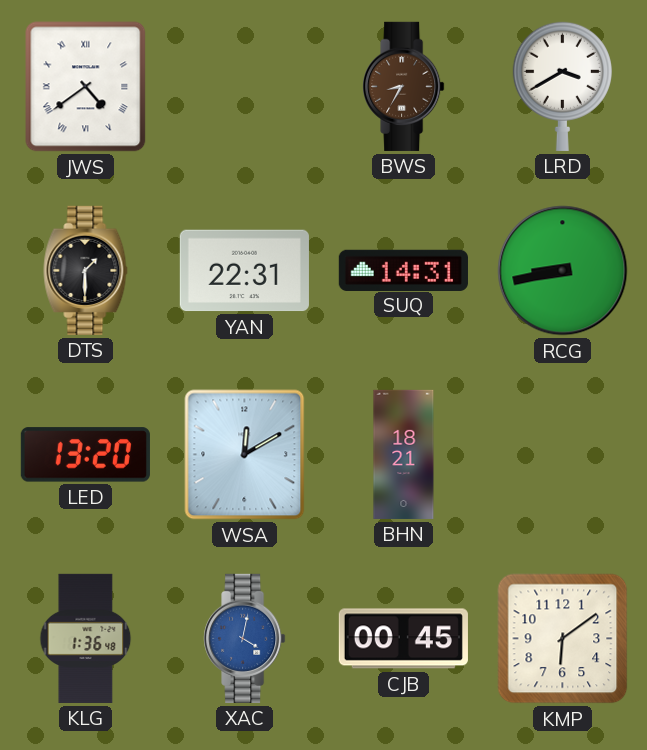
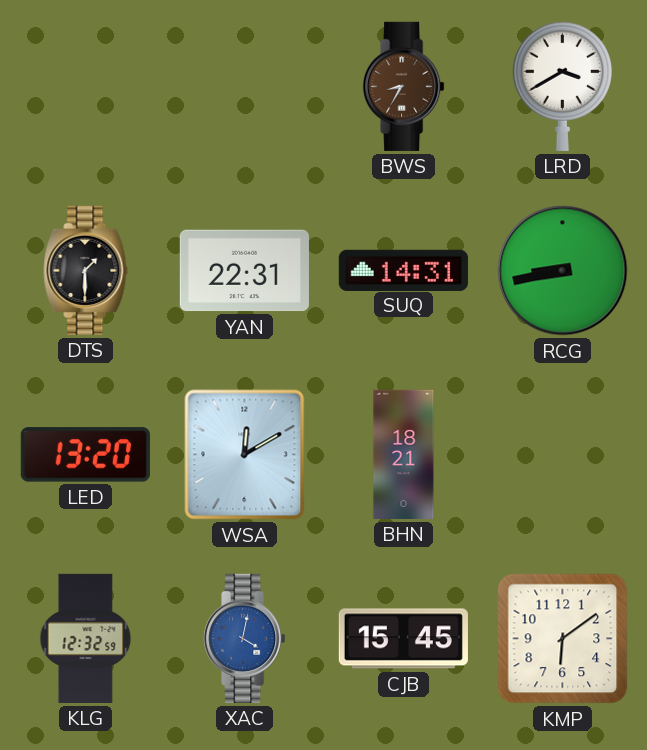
JWS: 4:39 -> none (86, 87)
KLG: 1:36 -> 12:32 (86, 638)
CJB: 00:45 -> 15:45 (403, 639)
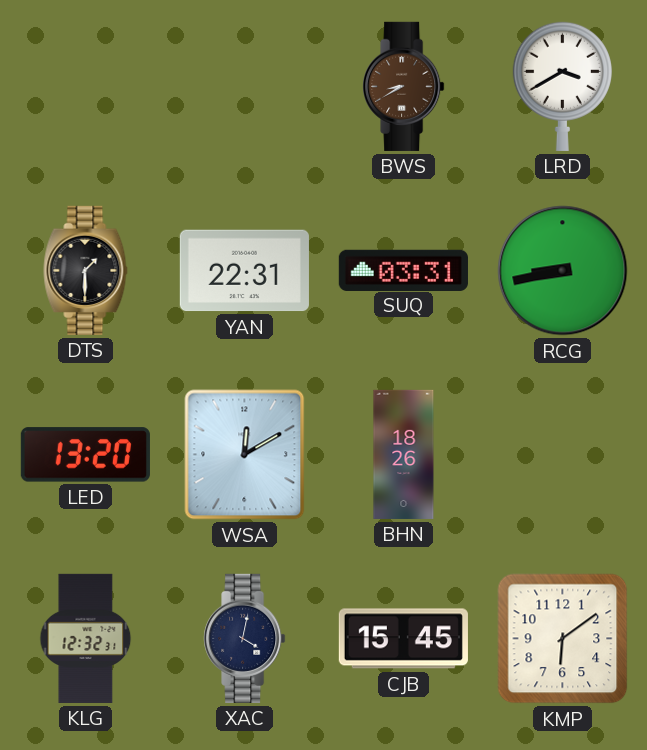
BWS: 8:35 -> 8:40 (404, 86)
SUQ: 14:31 -> 03:31 (403, 270)
BHN: 18:21 -> 18:26 (404, 454)
KLG: 12:32:59 -> 12:32:31 (86, 638)
XAC dial: blue -> navy (245, 638)
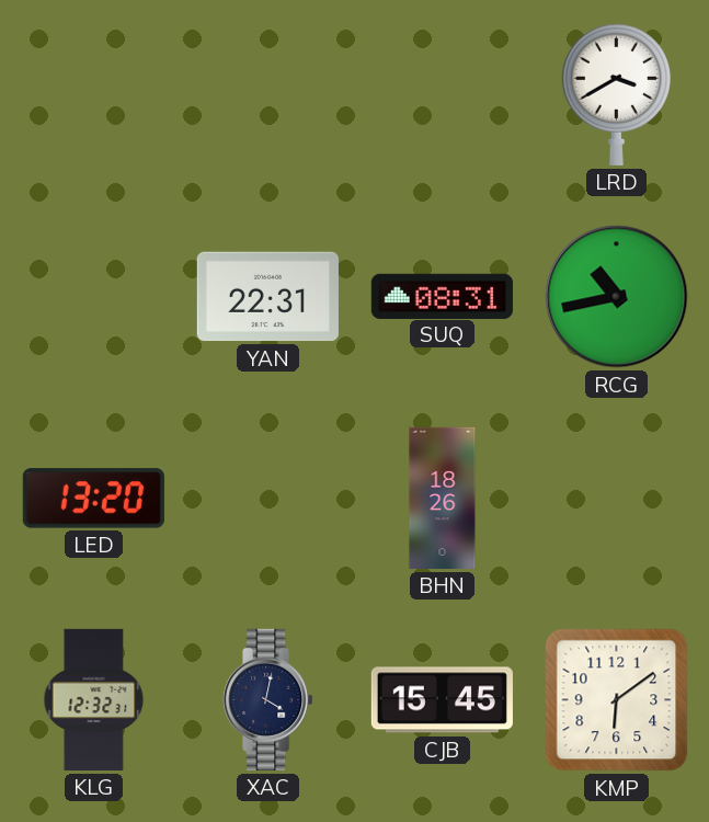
BWS: 8:40 -> none (404, 86)
DTS: 1:30 -> none (86, 270)
SUQ: 03:31 -> 08:31 (442, 296)
RCG: 8:43 -> 10:43 (617, 297)
WSA: 12:10 -> none (245, 455)
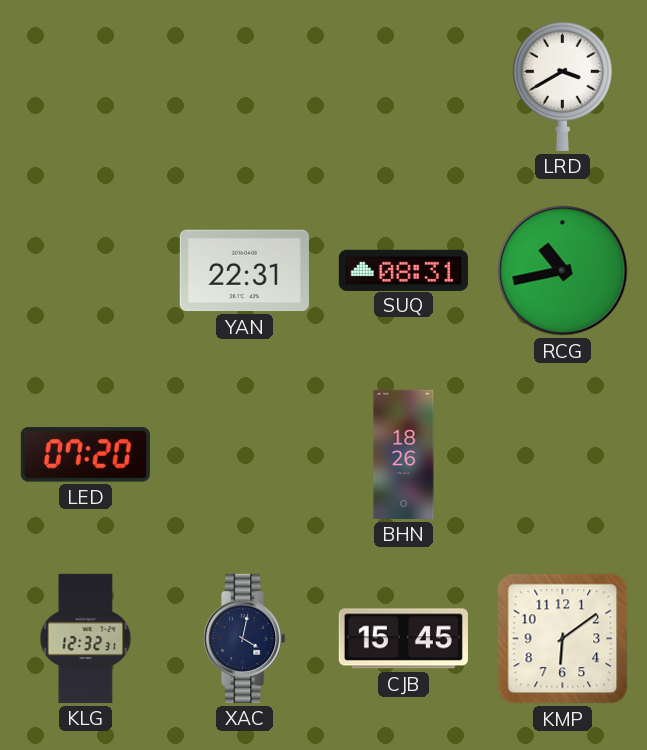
LED: 13:20 -> 07:20 (85, 455)
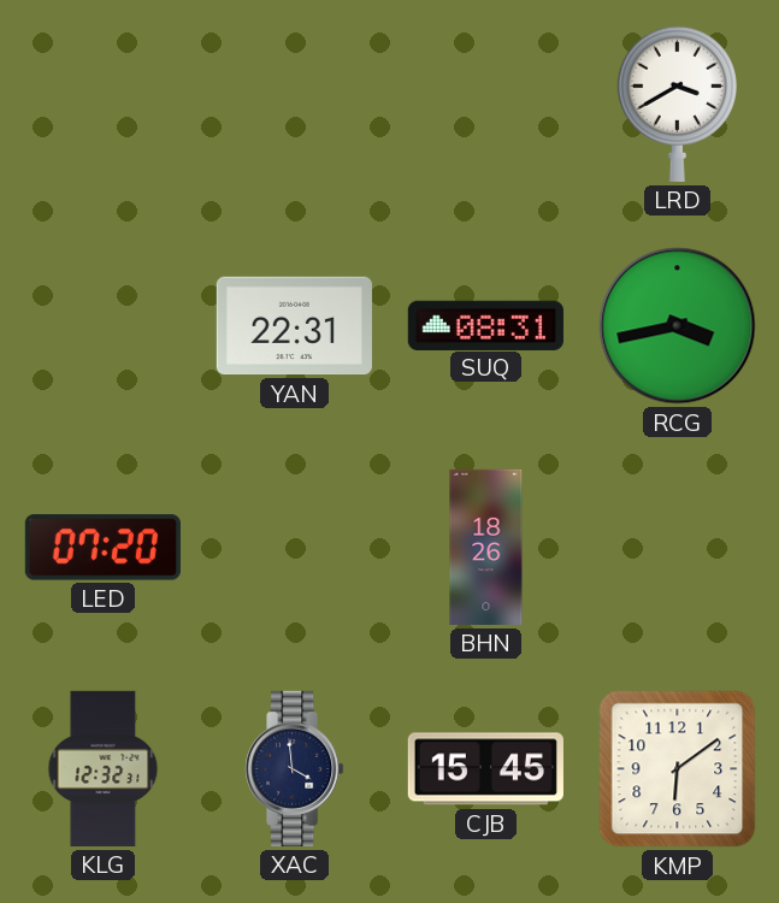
RCG: 10:43 -> 3:43 (678, 326)
XAC: 4:02 -> 3:59 (295, 768)
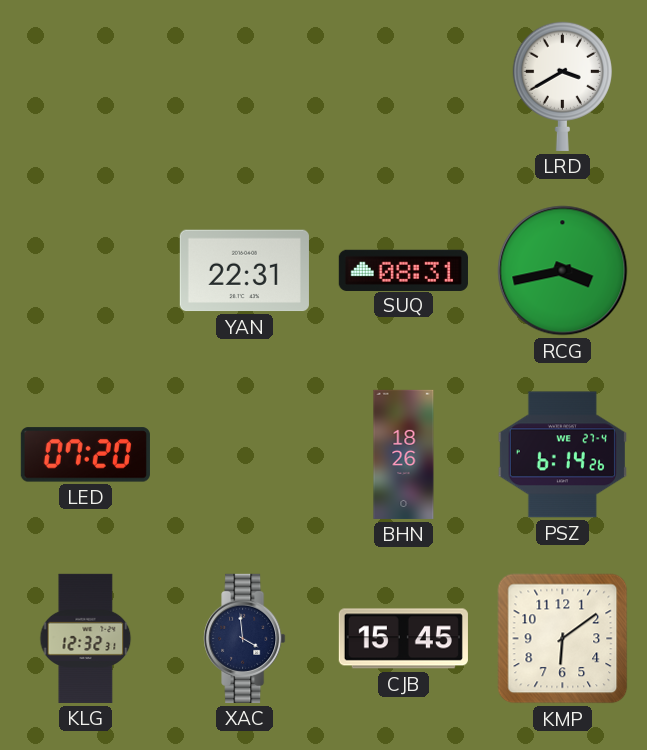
PSZ: none -> 6:14 (562, 455)
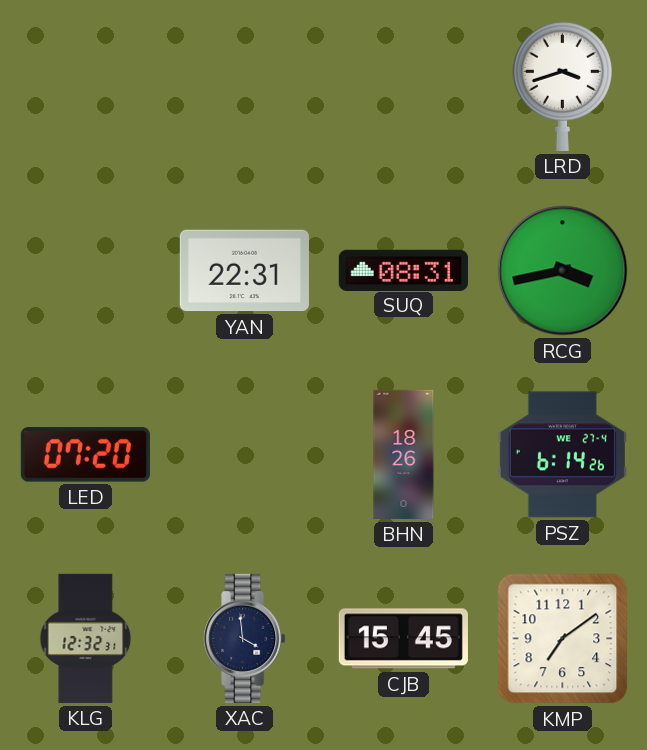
LRD: 3:40 -> 3:42 (562, 86)
KMP: 6:09 -> 7:09 (563, 639)
